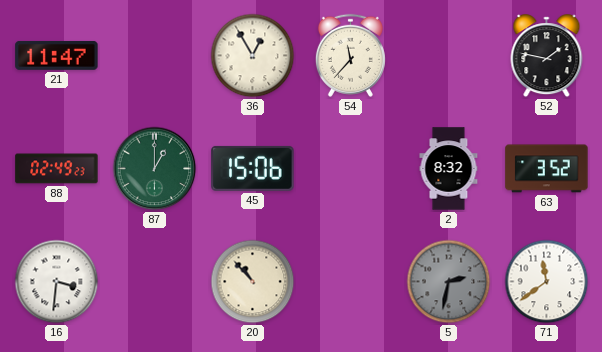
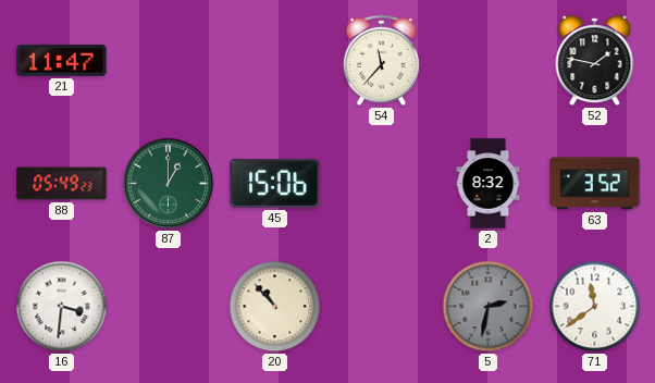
36: 12:55 -> none (253, 56)
88: 02:49 -> 05:49 (62, 184)
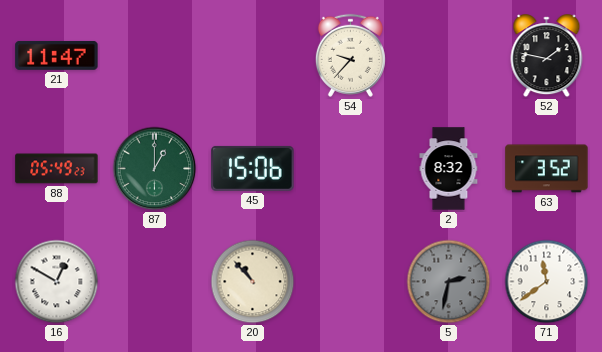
54: 11:37 -> 9:37 (350, 55)
16: 3:31 -> 12:50 (57, 282)
